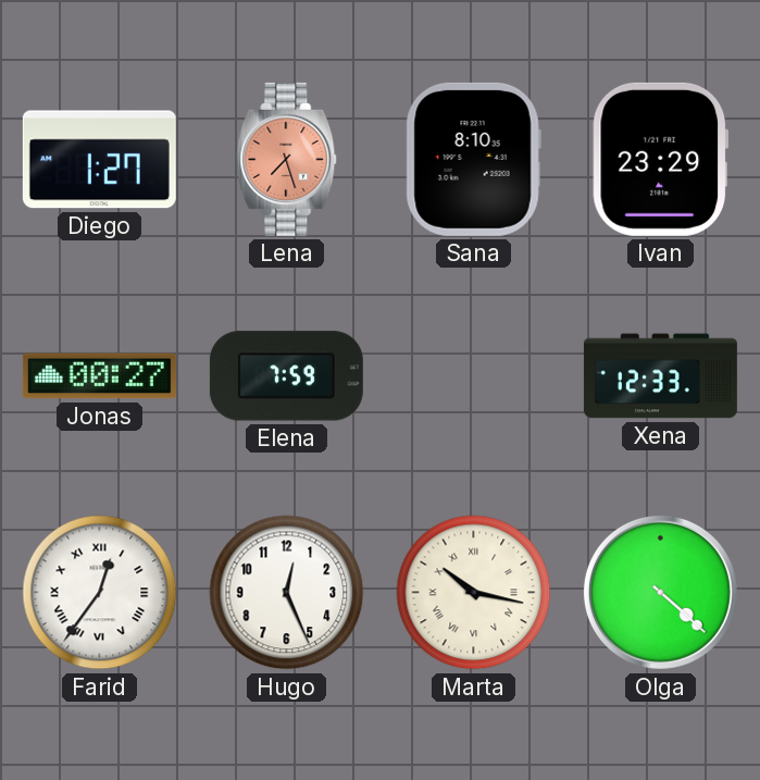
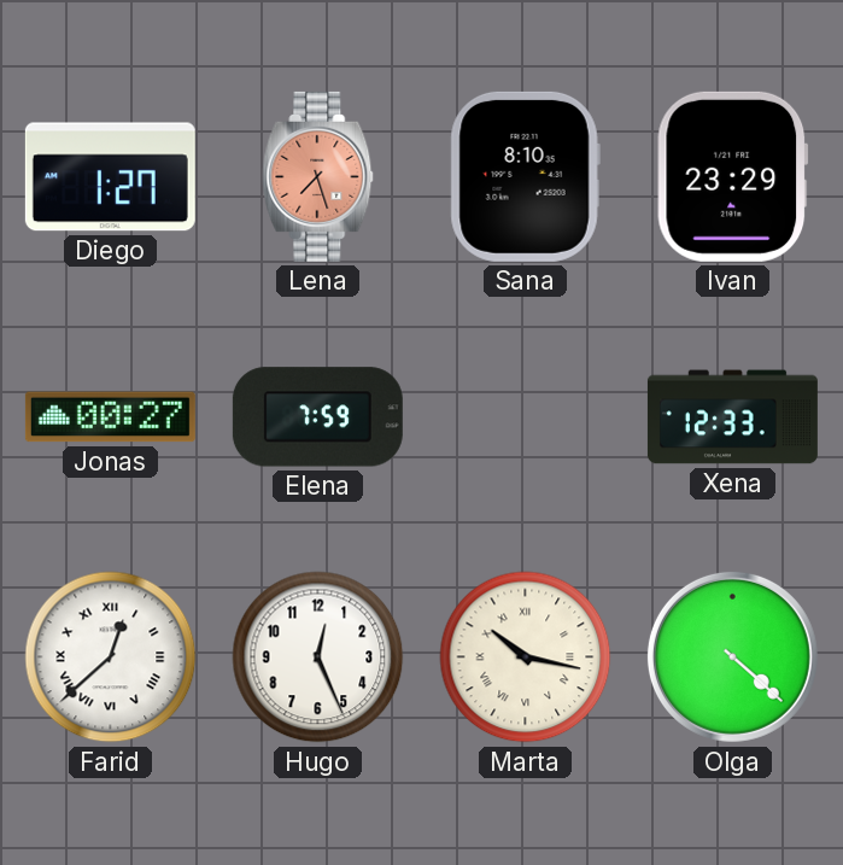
Farid: 12:36 -> 12:38 (111, 657)
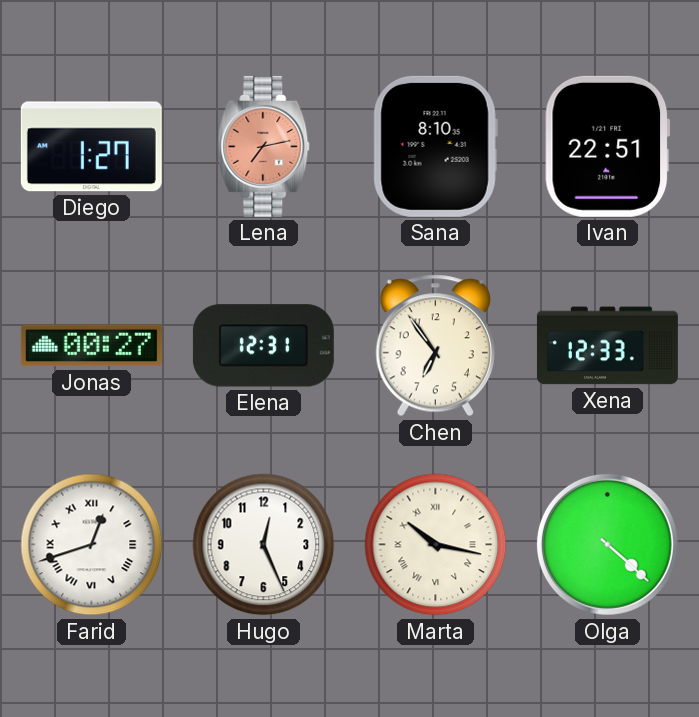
Lena: 7:27 -> 7:13 (264, 146)
Ivan: 23:29 -> 22:51 (608, 146)
Elena: 7:59 -> 12:31 (263, 346)
Chen: none -> 6:54 (435, 346)
Farid: 12:38 -> 12:42 (92, 545)
